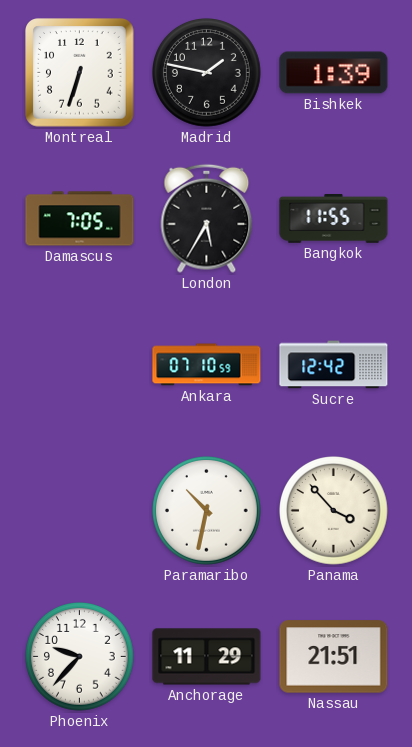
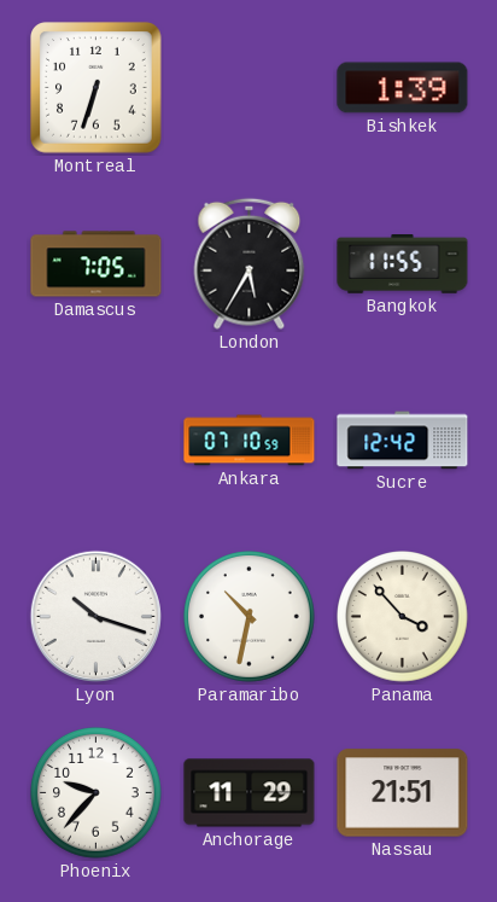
Madrid: 1:47 -> none (207, 73)
Lyon: none -> 10:18 (95, 616)
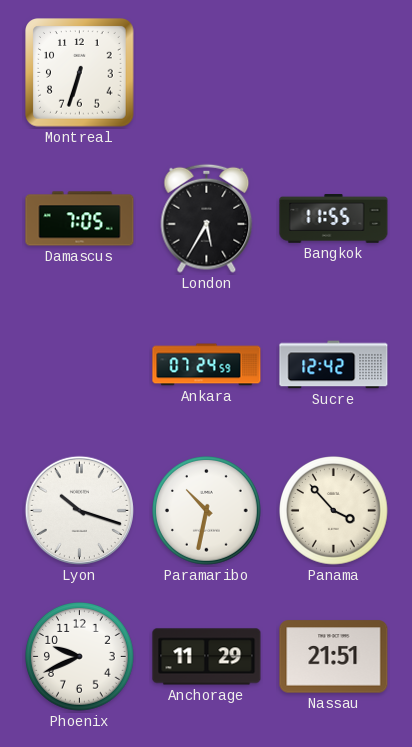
Bishkek: 1:39 -> none (403, 88)
Ankara: 07:10 -> 07:24 (207, 365)
Phoenix: 9:37 -> 9:41 (80, 657)
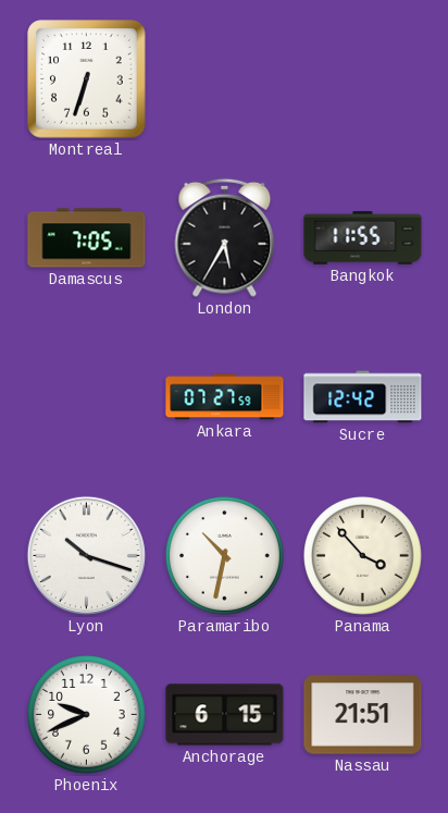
Ankara: 07:24 -> 07:27 (225, 397)
Anchorage: 11:29 -> 6:15 (225, 715)
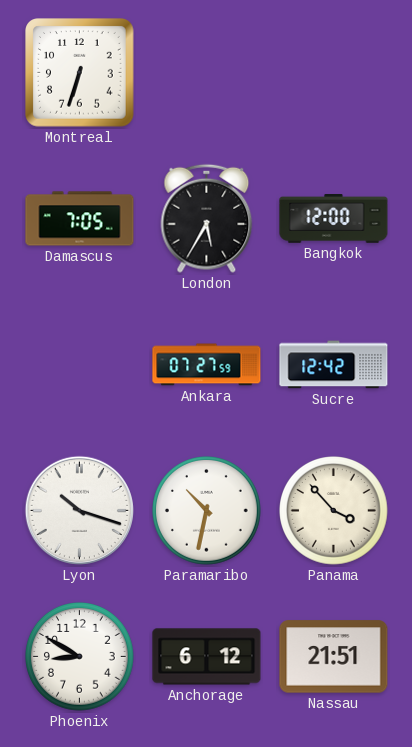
Bangkok: 11:55 -> 12:00 (334, 219)
Phoenix: 9:41 -> 8:50 (80, 657)
Anchorage: 6:15 -> 6:12 (207, 657)
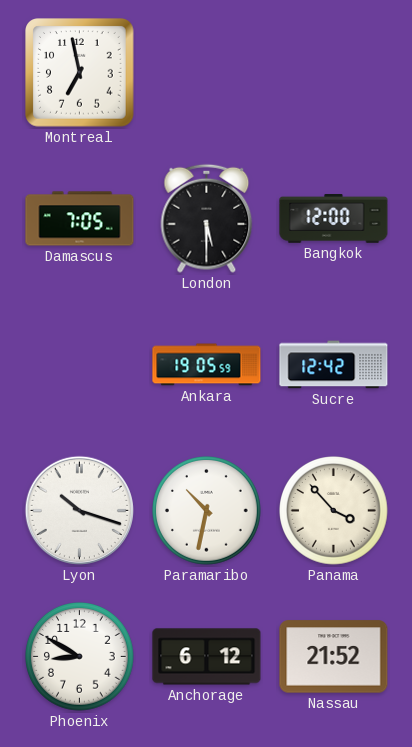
Montreal: 6:33 -> 6:58 (80, 73)
London: 5:35 -> 5:30 (207, 218)
Ankara: 07:27 -> 19:05 (207, 365)
Nassau: 21:51 -> 21:52 (334, 657)
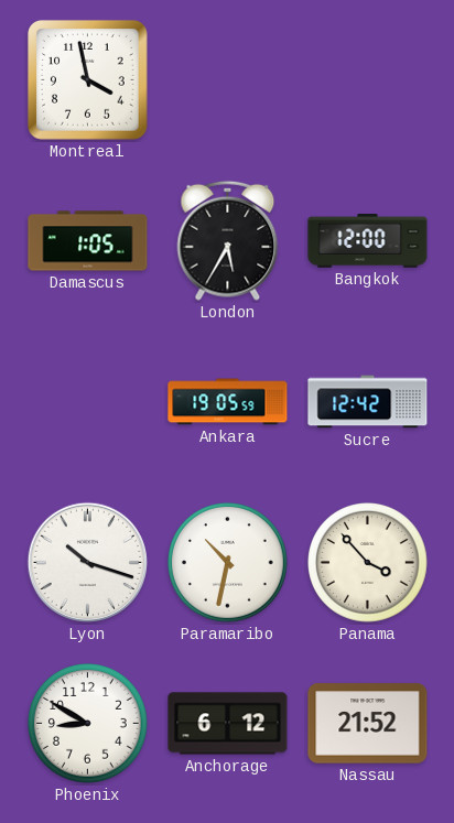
Montreal: 6:58 -> 3:58 (88, 80)
Damascus: 7:05 -> 1:05 (88, 241)
London: 5:30 -> 5:35 (228, 240)
